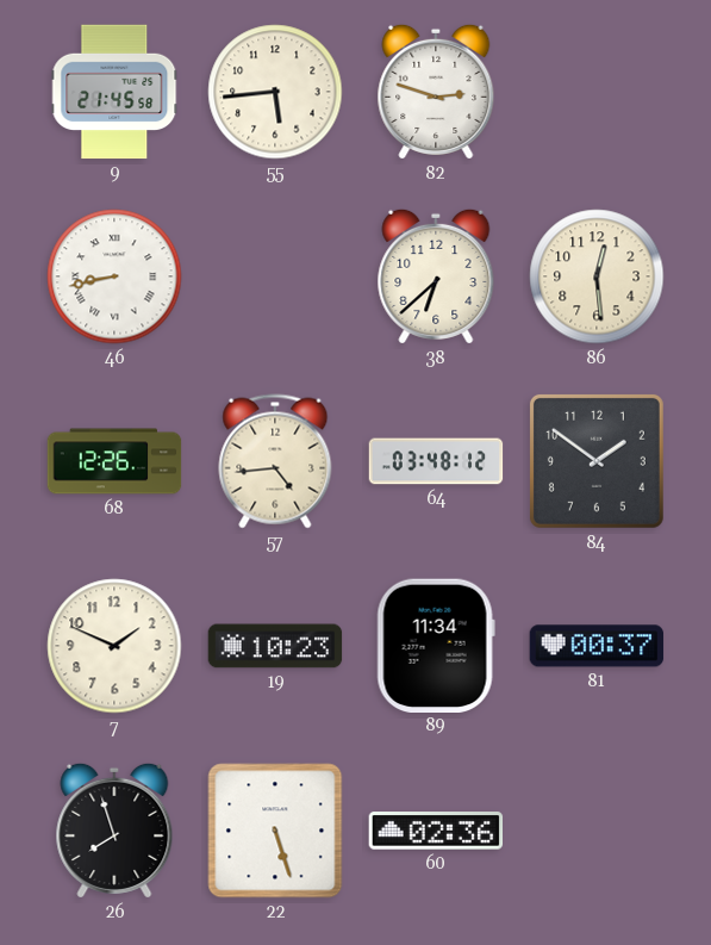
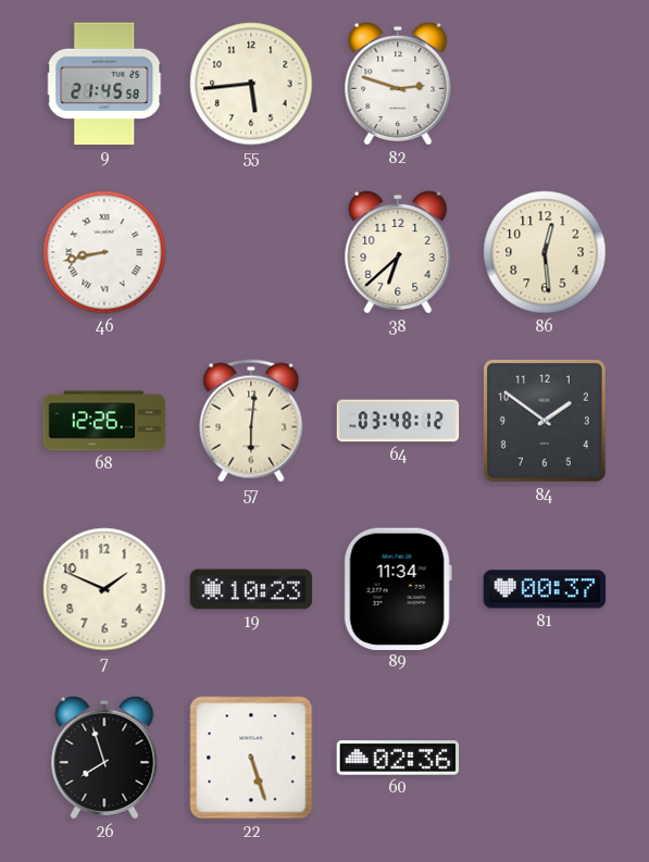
57: 4:44 -> 6:01 (251, 421)
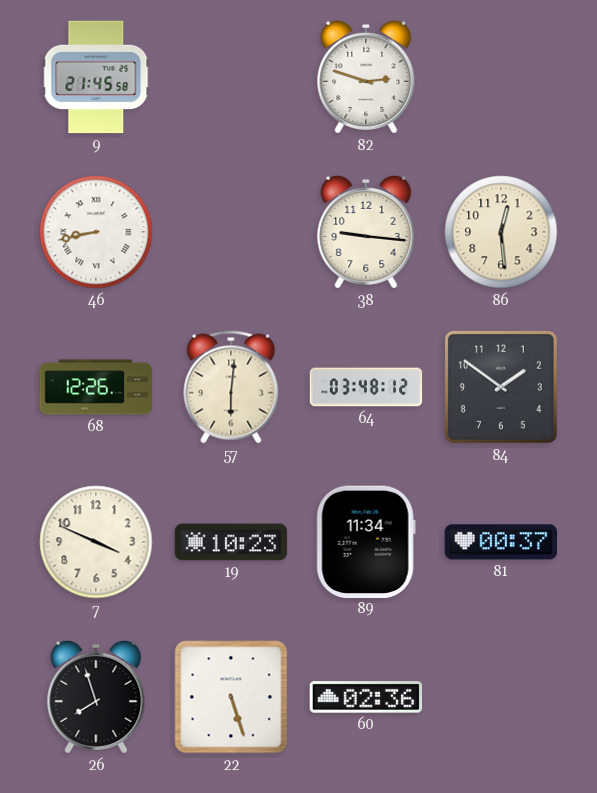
55: 5:44 -> none (251, 84)
38: 6:38 -> 9:16 (366, 232)
7: 1:49 -> 3:49 (96, 542)
